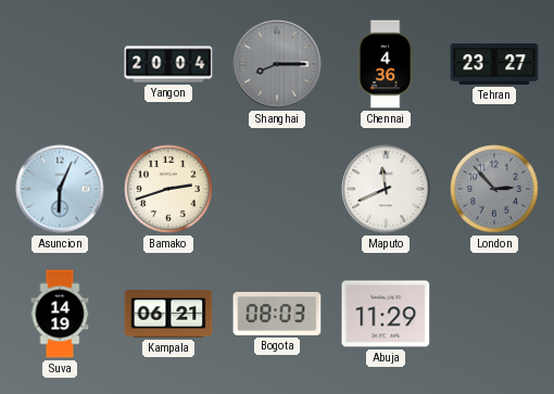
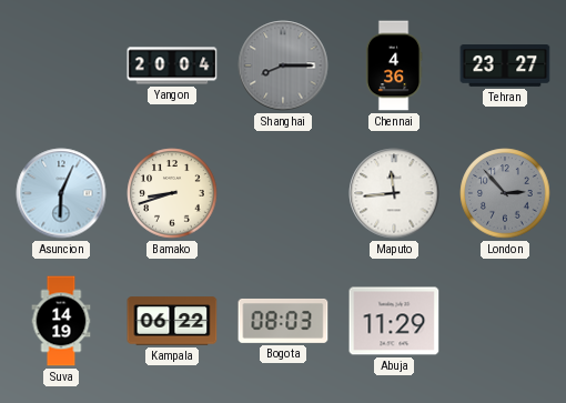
Bamako: 2:42 -> 8:42 (172, 193)
Maputo: 11:41 -> 11:44 (394, 193)
Kampala: 06:21 -> 06:22 (172, 321)
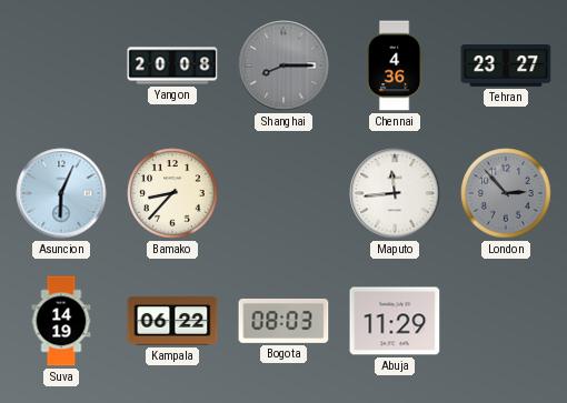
Yangon: 20:04 -> 20:08 (172, 66)
Bamako: 8:42 -> 8:37 (172, 193)
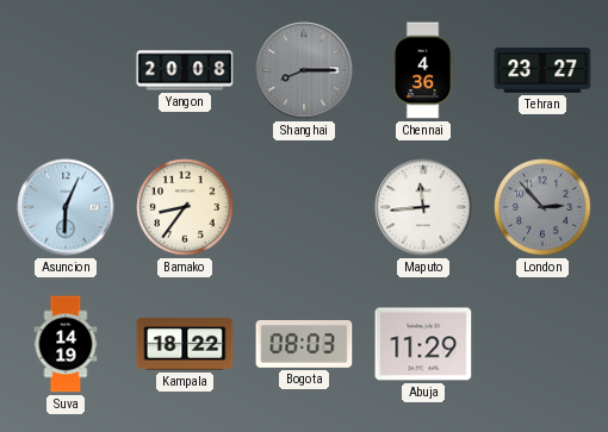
Bamako: 8:37 -> 8:36 (185, 207)
Kampala: 06:22 -> 18:22 (185, 344)
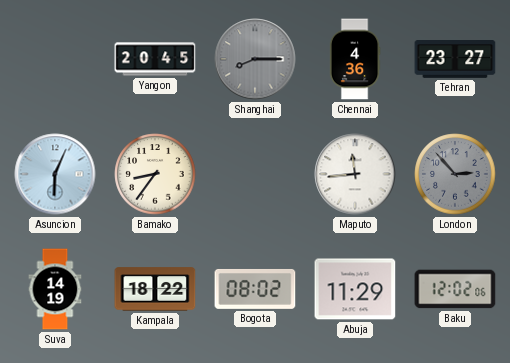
Yangon: 20:08 -> 20:45 (155, 59)
Bogota: 08:03 -> 08:02 (255, 289)
Baku: none -> 12:02 (455, 289)
